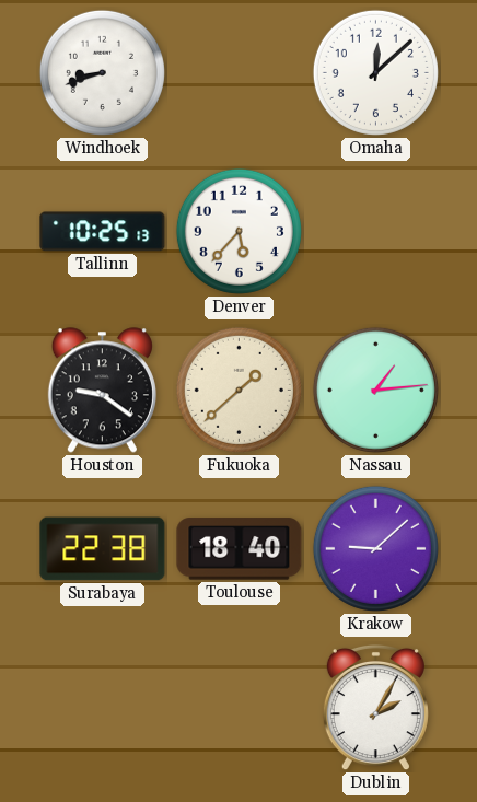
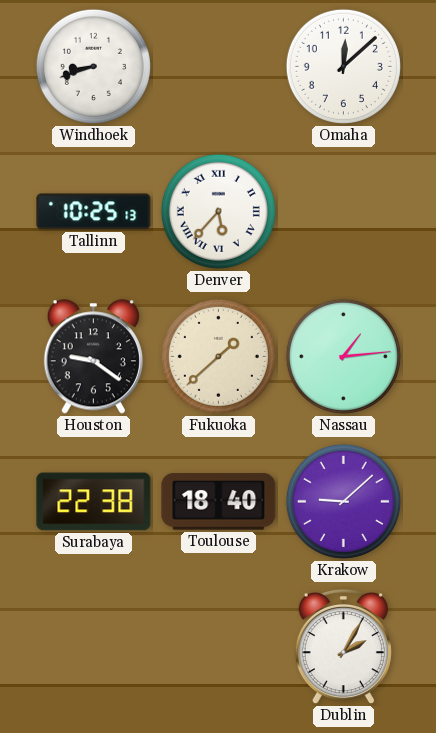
Denver numerals: Arabic -> Roman (218, 211)
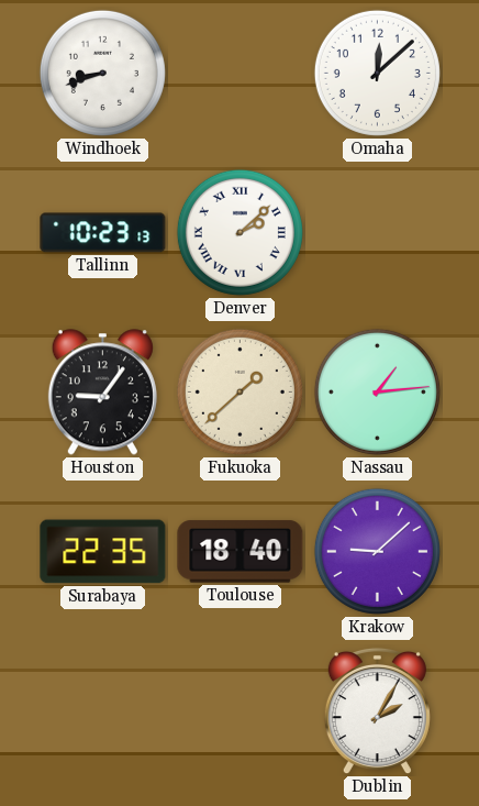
Tallinn: 10:25 -> 10:23 (103, 233)
Denver: 5:37 -> 2:08 (239, 232)
Houston: 9:21 -> 9:06 (102, 393)
Surabaya: 22:38 -> 22:35 (103, 552)
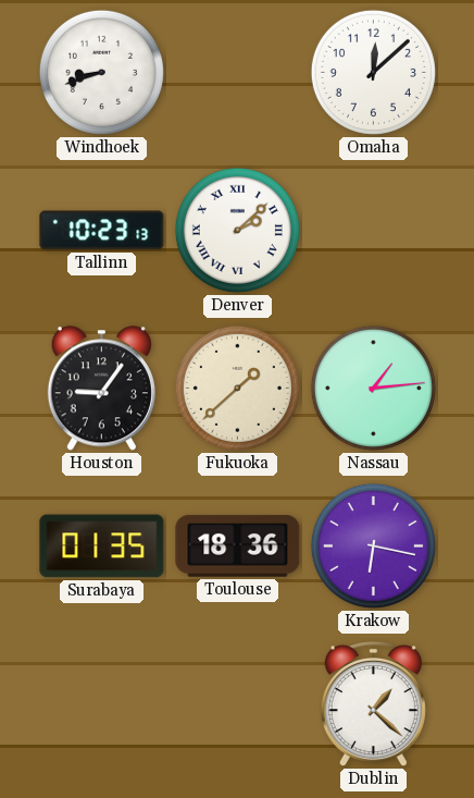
Surabaya: 22:35 -> 01:35 (102, 547)
Toulouse: 18:40 -> 18:36 (238, 547)
Krakow: 9:08 -> 6:17 (373, 545)
Dublin: 2:05 -> 1:22 (373, 704)
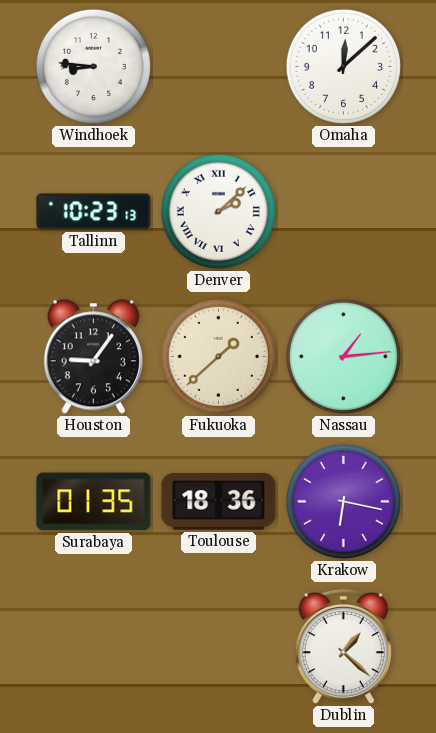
Windhoek: 8:42 -> 8:46 (93, 66)
